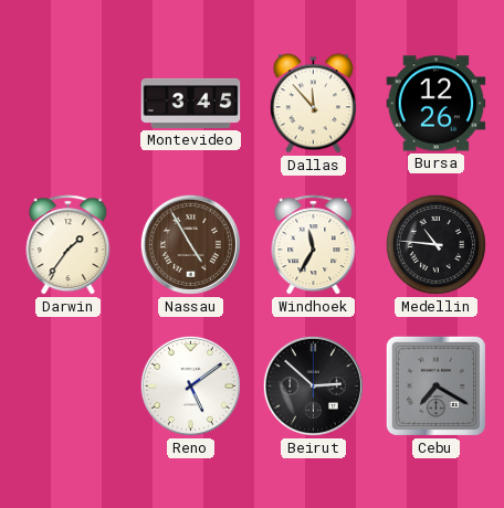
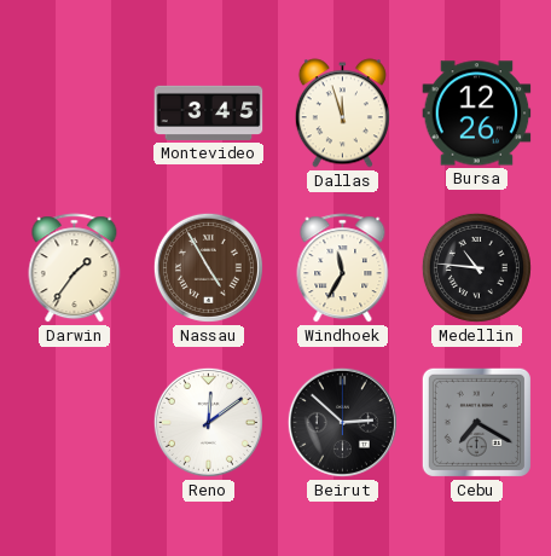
Dallas: 11:53 -> 11:57 (342, 114)
Reno: 5:09 -> 12:09 (208, 422)
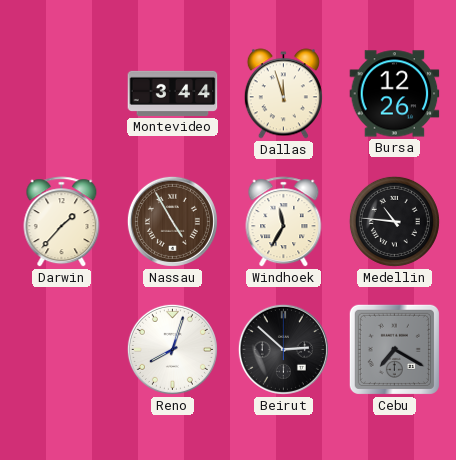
Montevideo: 3:45 -> 3:44 (173, 93)
Darwin: 1:36 -> 1:37 (62, 222)
Reno: 12:09 -> 8:03 (172, 349)
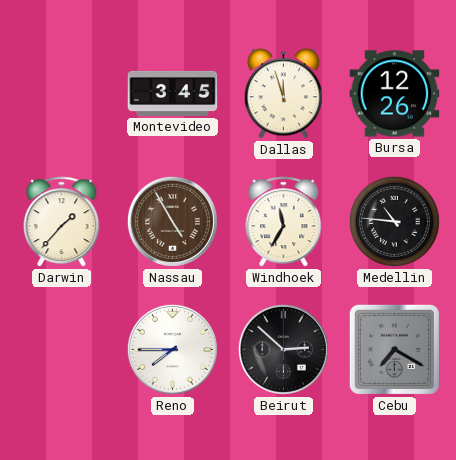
Montevideo: 3:44 -> 3:45 (173, 93)
Reno: 8:03 -> 7:45 (172, 349)
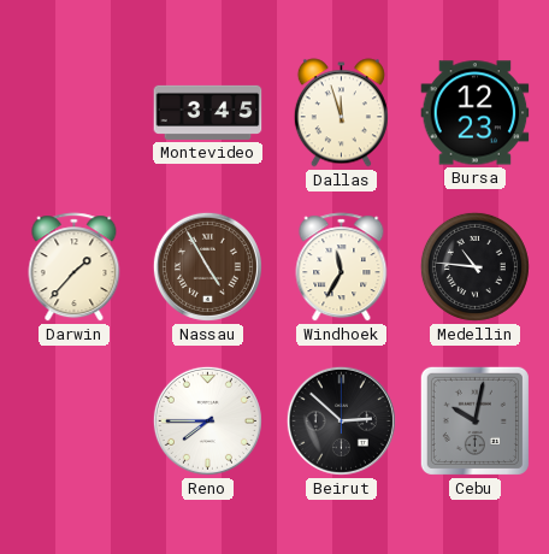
Bursa: 12:26 -> 12:23 (476, 113)
Cebu: 7:20 -> 10:02 (474, 420)
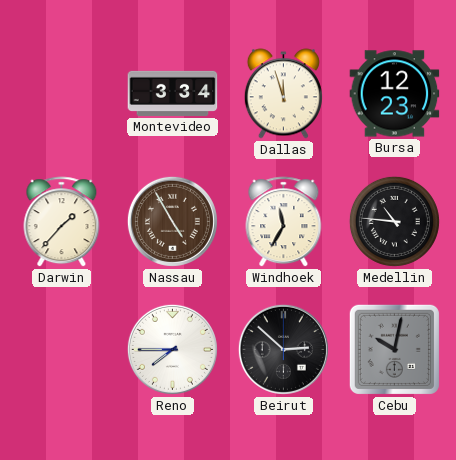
Montevideo: 3:45 -> 3:34 (173, 93)
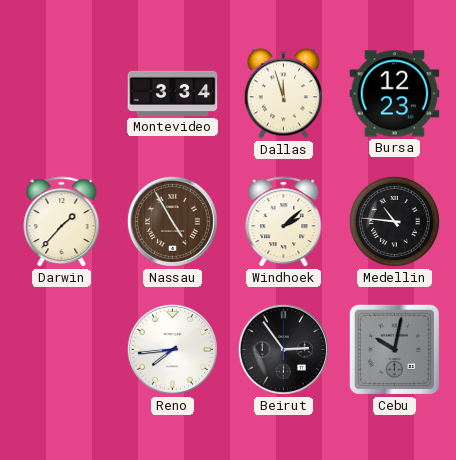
Windhoek: 11:35 -> 2:08 (284, 222)
Reno: 7:45 -> 7:44 (172, 349)
Beirut: 2:52 -> 2:54 (283, 349)
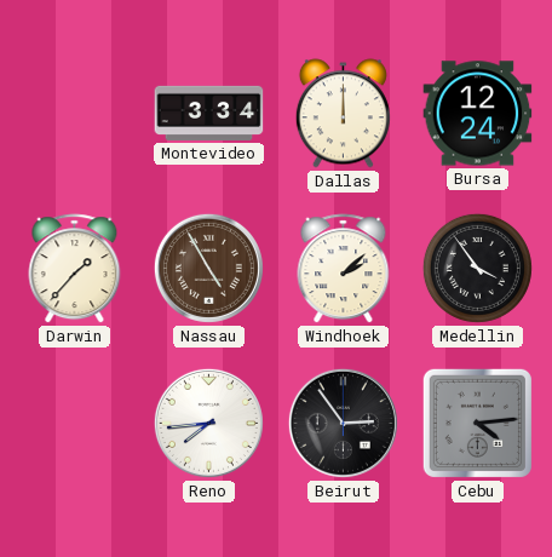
Dallas: 11:57 -> 12:00 (343, 114)
Bursa: 12:23 -> 12:24 (478, 114)
Medellin: 10:46 -> 3:54 (477, 268)
Cebu: 10:02 -> 4:14 (477, 423)
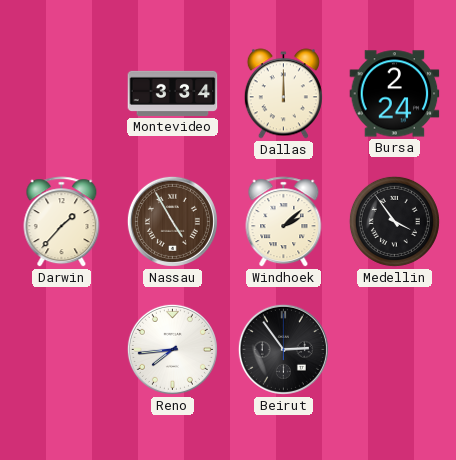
Bursa: 12:24 -> 2:24 (395, 94)
Cebu: 4:14 -> none (477, 423)
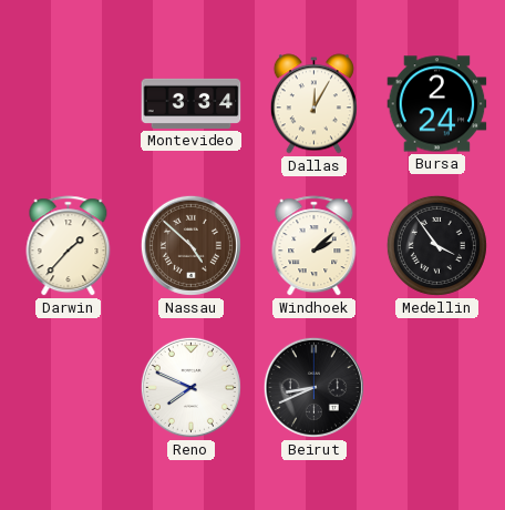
Dallas: 12:00 -> 12:05 (313, 104)
Nassau: 4:55 -> 4:52 (190, 245)
Reno: 7:44 -> 7:49 (190, 387)
Beirut: 2:54 -> 8:41 (313, 387)
